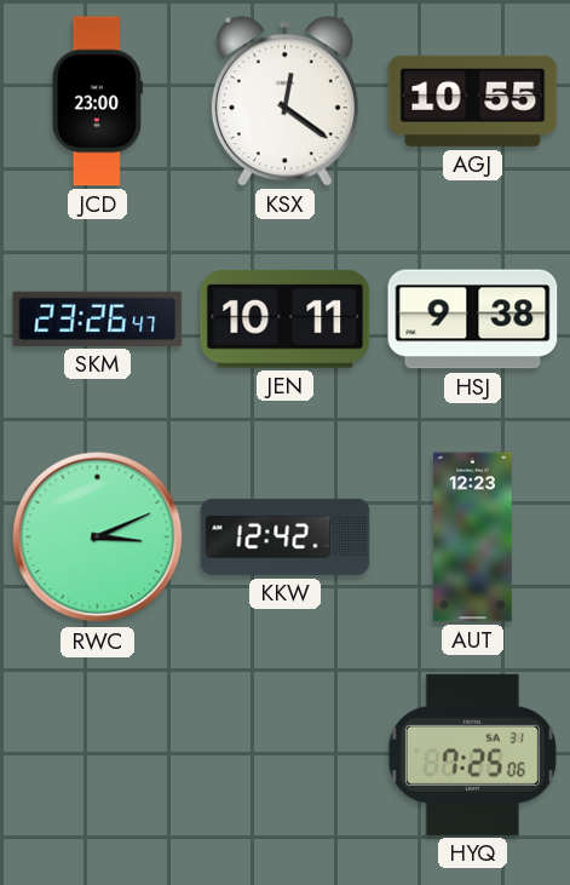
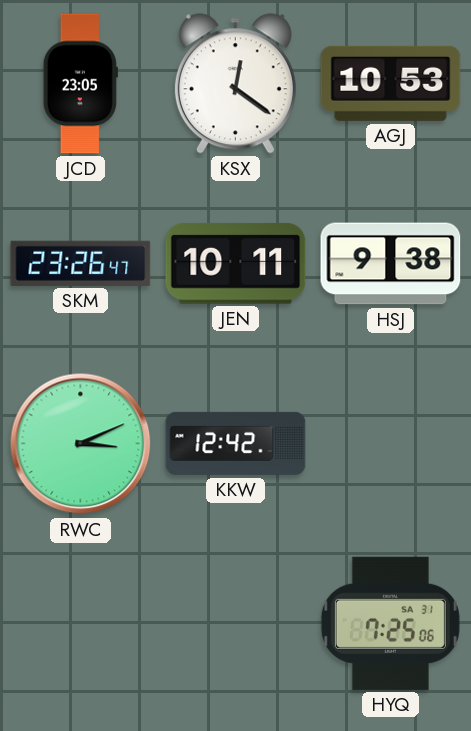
JCD: 23:00 -> 23:05 (80, 84)
AGJ: 10:55 -> 10:53 (391, 83)
AUT: 12:23 -> none (473, 538)
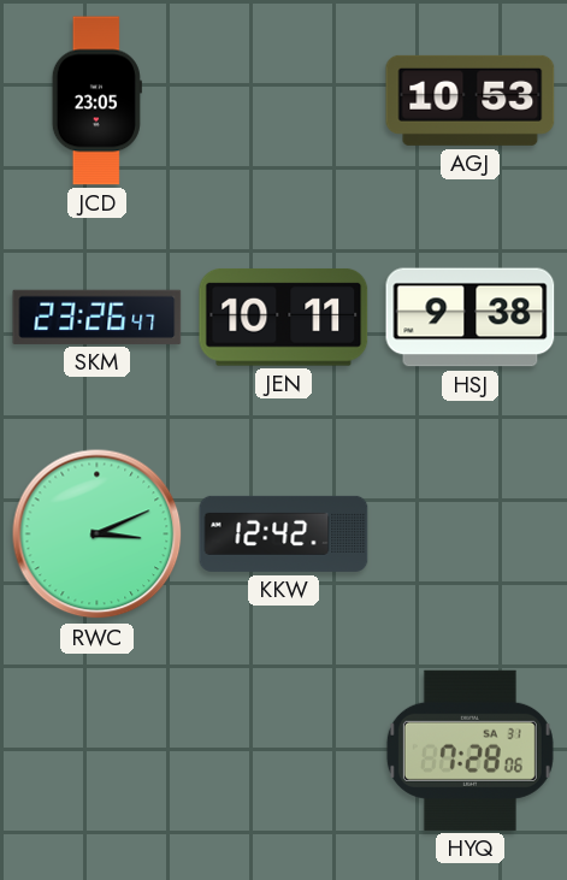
KSX: 12:21 -> none (235, 84)
HYQ: 7:25 -> 7:28 (469, 750)
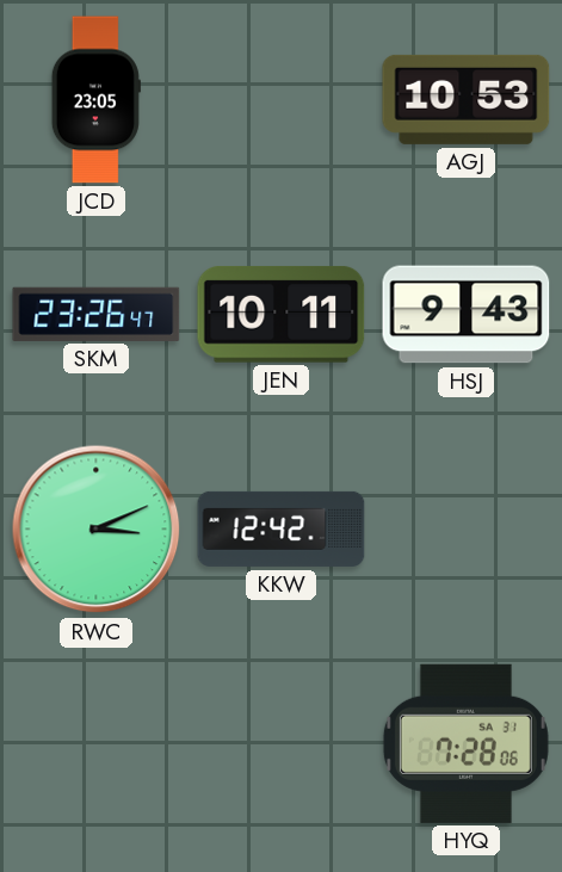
HSJ: 9:38 -> 9:43 (467, 315)
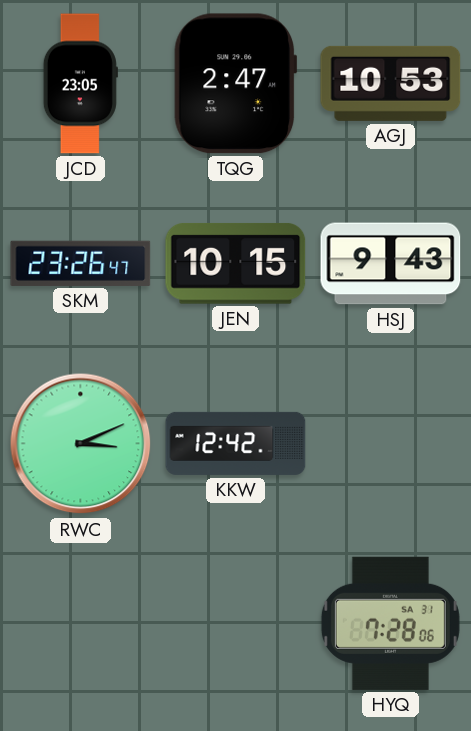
TQG: none -> 2:47 (236, 84)
JEN: 10:11 -> 10:15 (236, 263)
